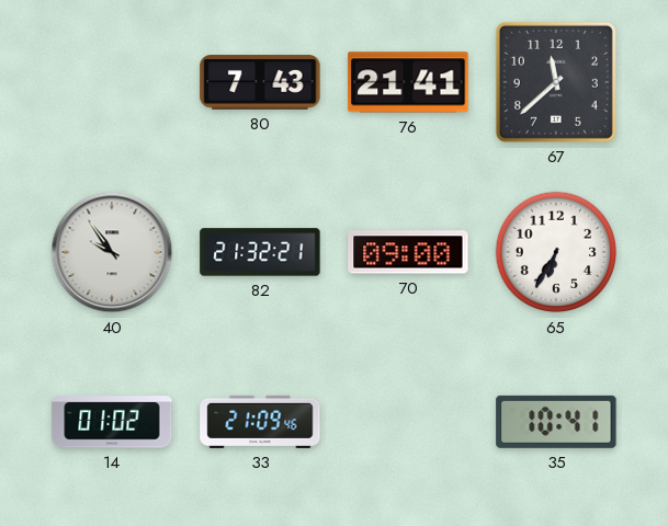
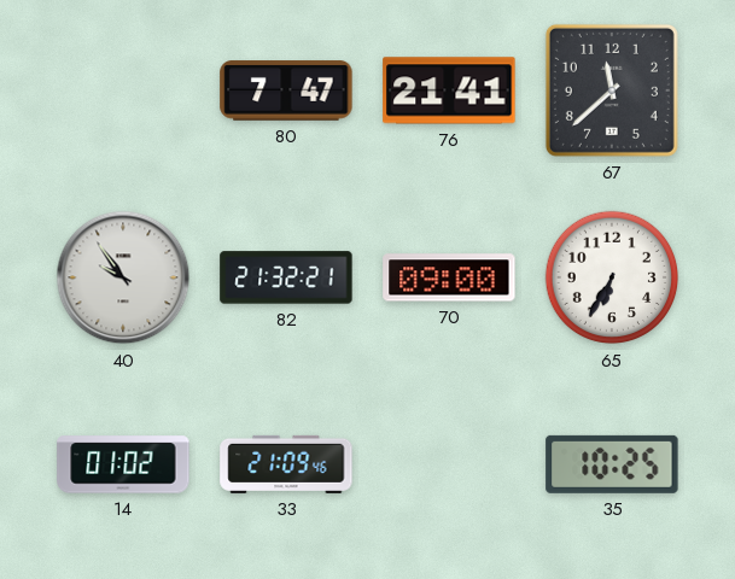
80: 7:43 -> 7:47 (286, 90)
35: 10:41 -> 10:25 (612, 464)
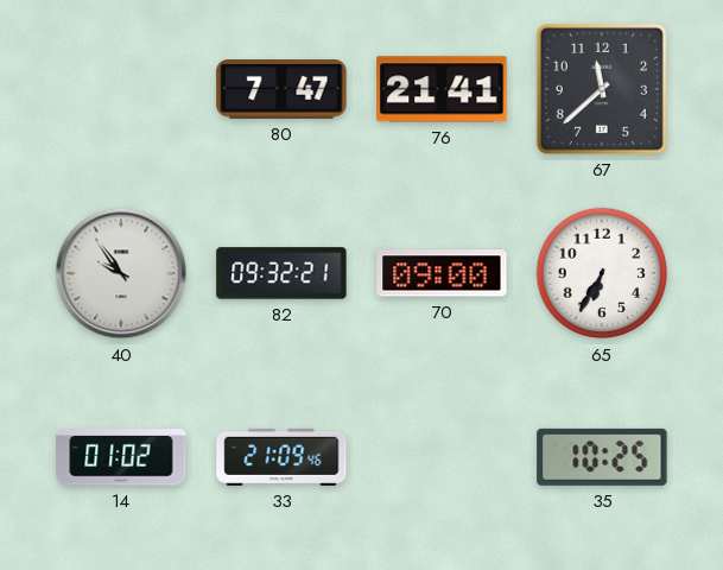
82: 21:32 -> 09:32 (281, 273)
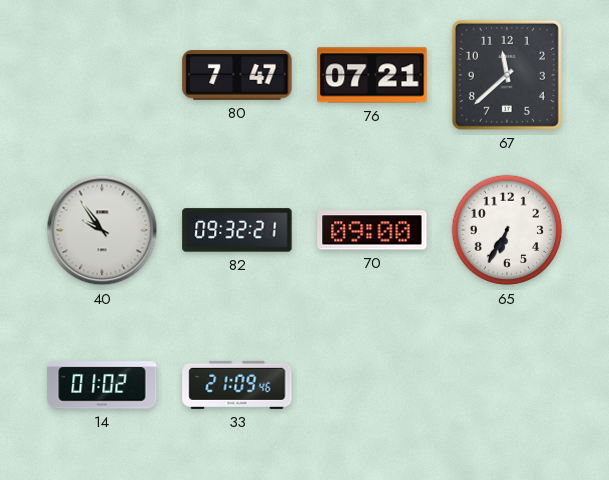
76: 21:41 -> 07:21 (372, 75)
35: 10:25 -> none (602, 457)
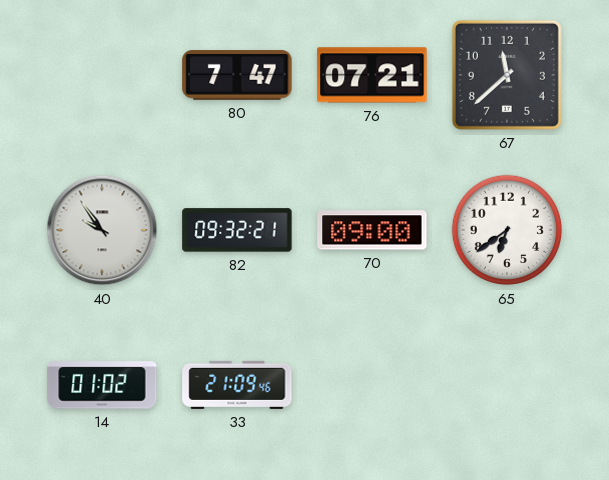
65: 6:35 -> 6:39 (507, 230)
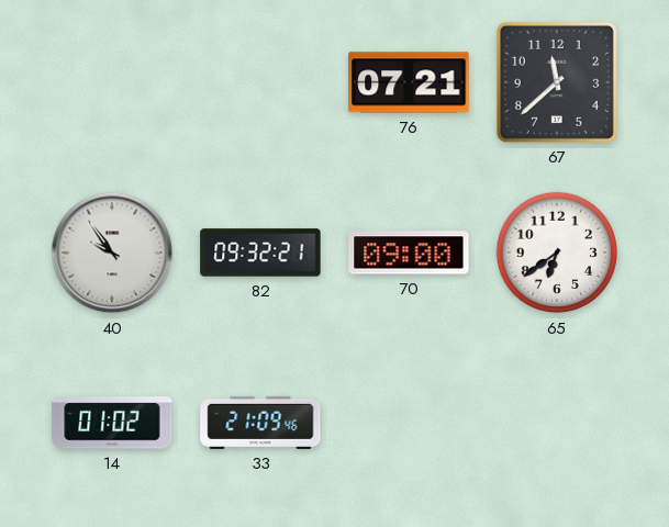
80: 7:47 -> none (237, 75)
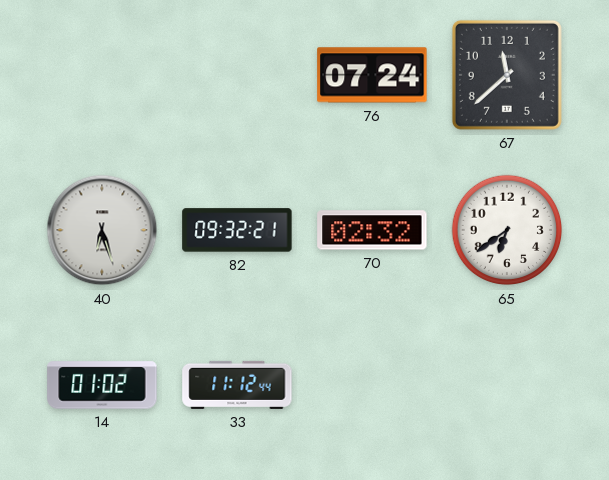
76: 07:21 -> 07:24 (372, 75)
40: 9:54 -> 6:27 (102, 230)
70: 09:00 -> 02:32 (372, 230)
33: 21:09 -> 11:12 (237, 385)
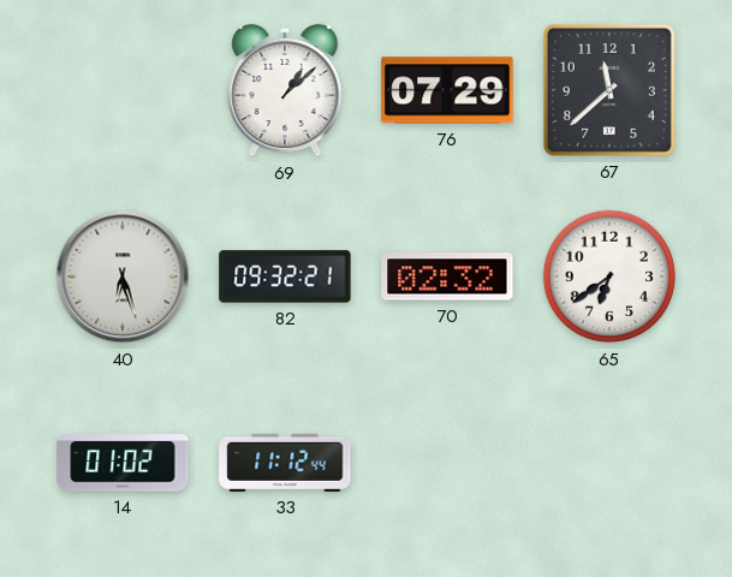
69: none -> 1:08 (285, 90)
76: 07:24 -> 07:29 (447, 90)
